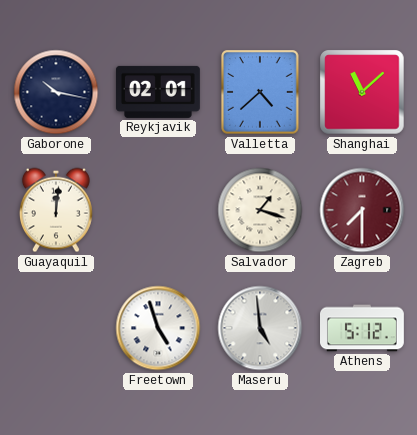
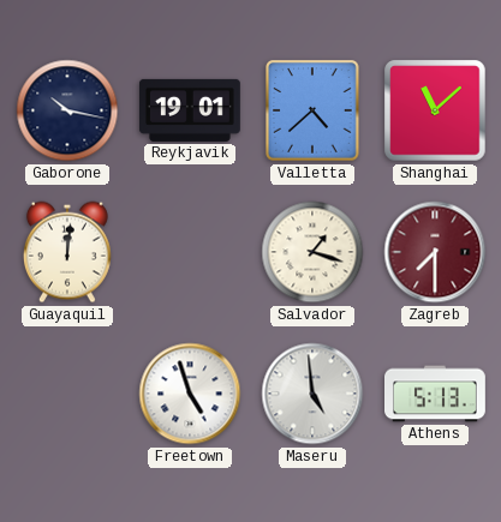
Reykjavik: 02:01 -> 19:01 (190, 110)
Athens: 5:12 -> 5:13 (436, 394)
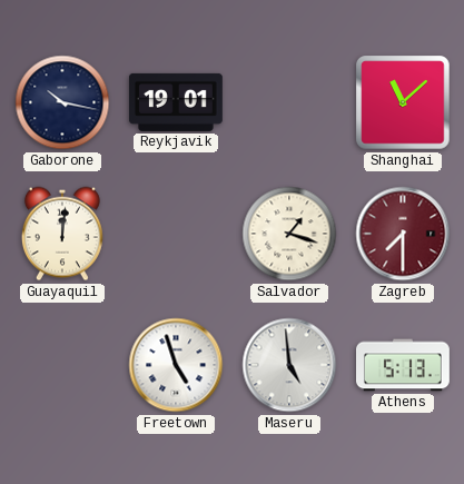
Valletta: 4:38 -> none (314, 110)
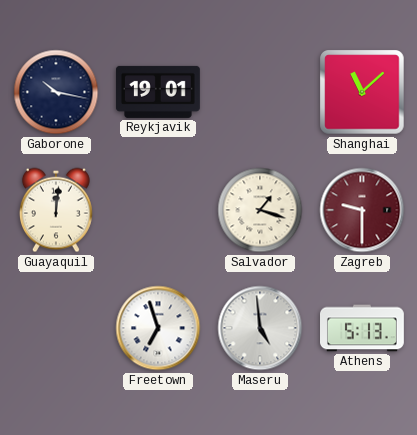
Zagreb: 7:30 -> 9:30 (362, 210)
Freetown: 4:57 -> 6:57 (158, 328)
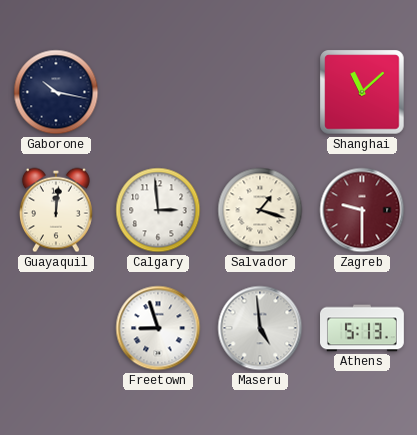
Reykjavik: 19:01 -> none (158, 92)
Calgary: none -> 2:59 (158, 210)
Freetown: 6:57 -> 8:57 (158, 328)
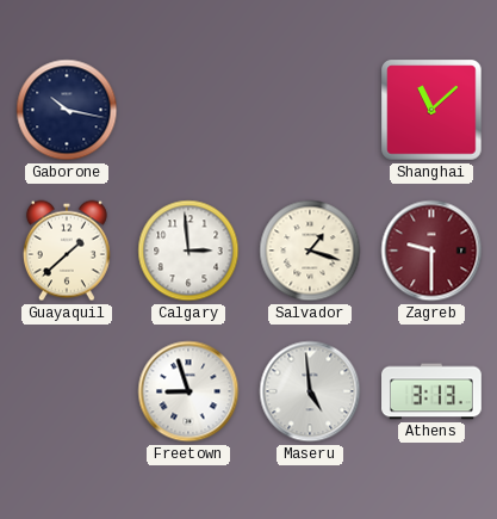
Guayaquil: 12:01 -> 1:38 (67, 251)
Athens: 5:13 -> 3:13 (433, 391)
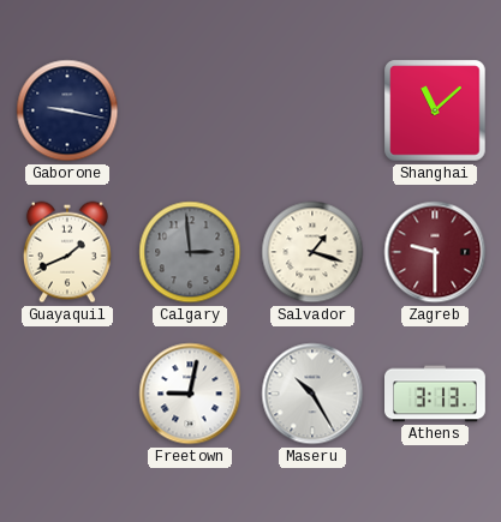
Gaborone: 10:17 -> 9:17 (67, 110)
Guayaquil: 1:38 -> 1:41 (67, 252)
Calgary dial: white -> grey (190, 252)
Freetown: 8:57 -> 9:02 (190, 394)
Maseru: 4:59 -> 10:25 (312, 394)
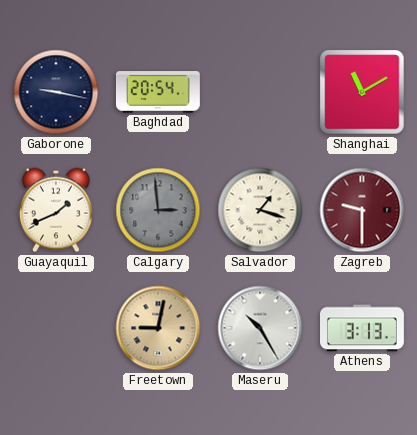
Baghdad: none -> 20:54 (158, 92)
Shanghai: 11:08 -> 11:10 (362, 92)
Freetown dial: white -> champagne (158, 328)
